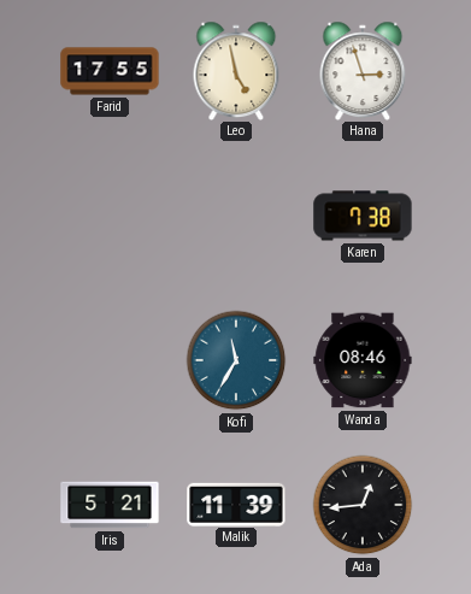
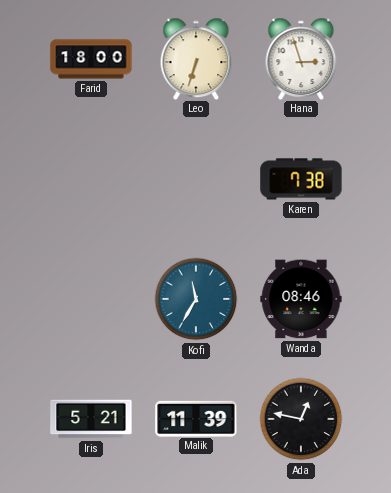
Farid: 17:55 -> 18:00 (91, 59)
Leo: 4:58 -> 6:33 (196, 58)
Ada: 12:44 -> 12:47 (301, 419)
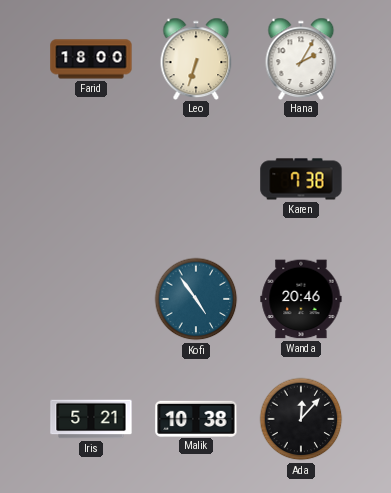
Hana: 2:57 -> 2:05 (301, 58)
Kofi: 11:35 -> 4:54 (196, 299)
Wanda: 08:46 -> 20:46 (301, 299)
Malik: 11:39 -> 10:38 (196, 418)
Ada: 12:47 -> 12:07 (301, 419)
